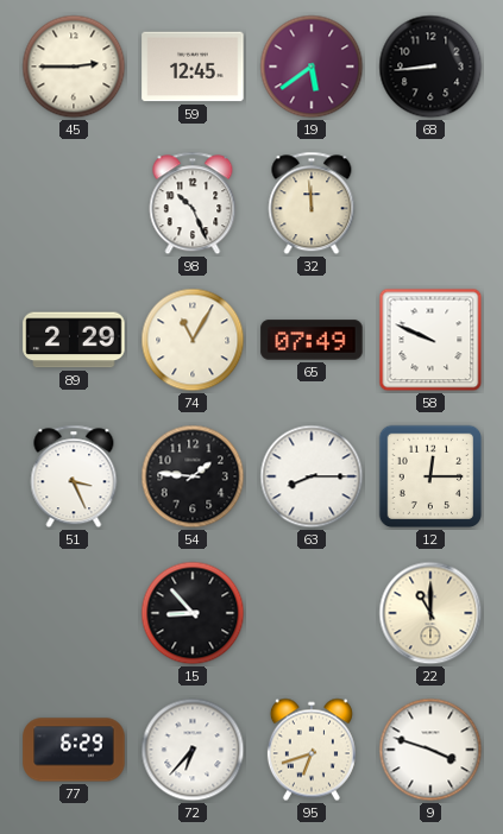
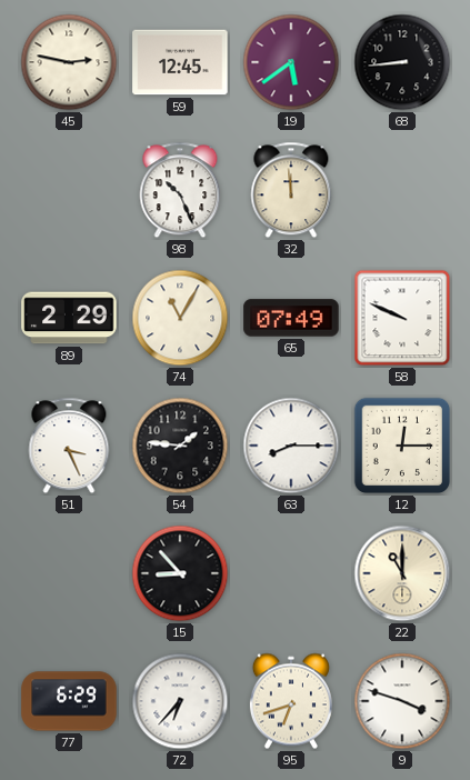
45: 2:45 -> 2:47 (69, 62)
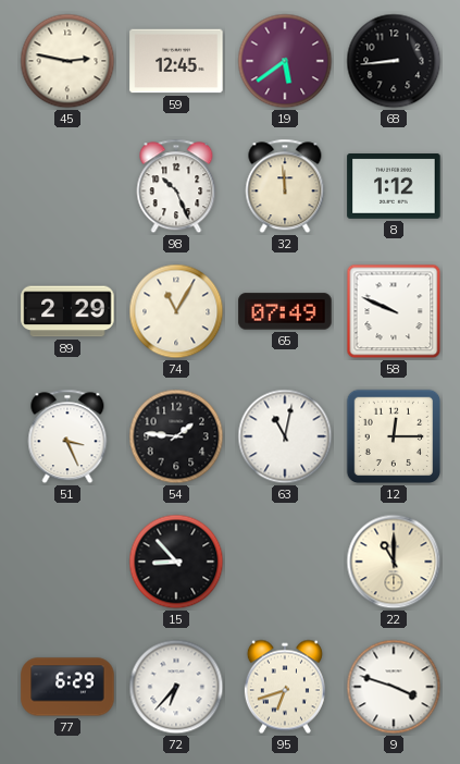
8: none -> 1:12 (394, 187)
63: 8:15 -> 11:02 (285, 436)
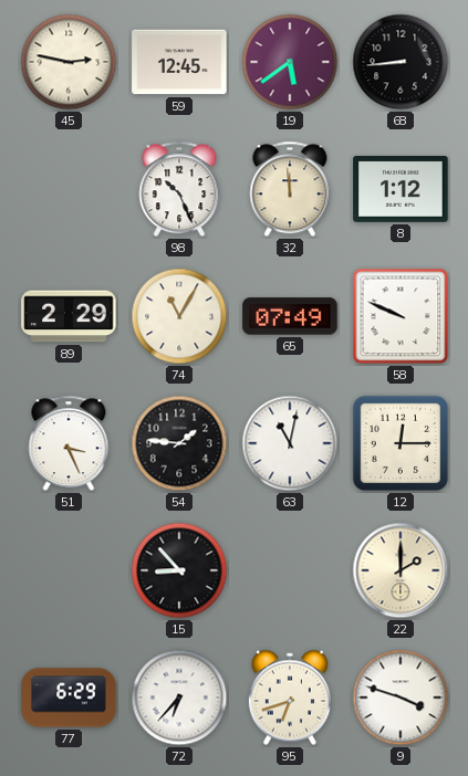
22: 11:00 -> 2:00 (401, 570)
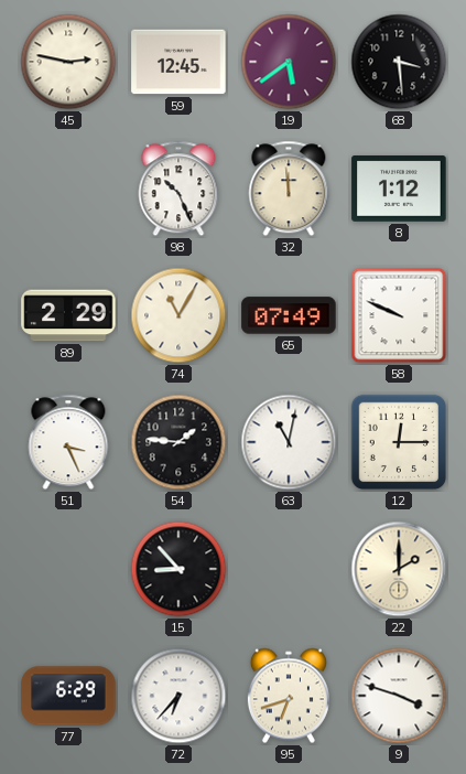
68: 8:44 -> 3:29 (399, 62)
